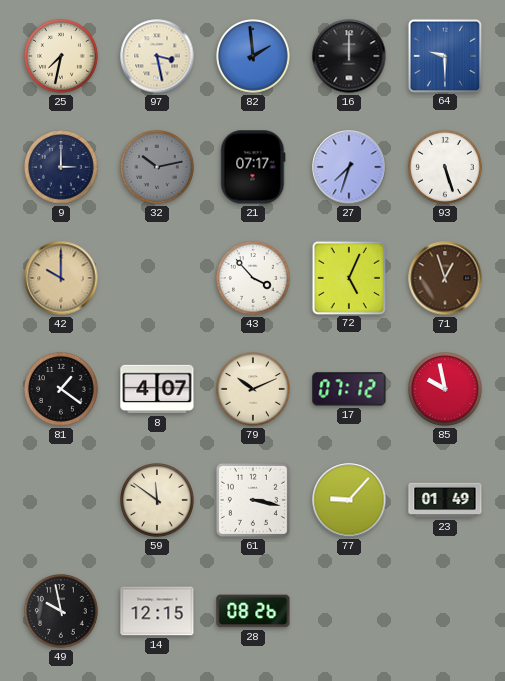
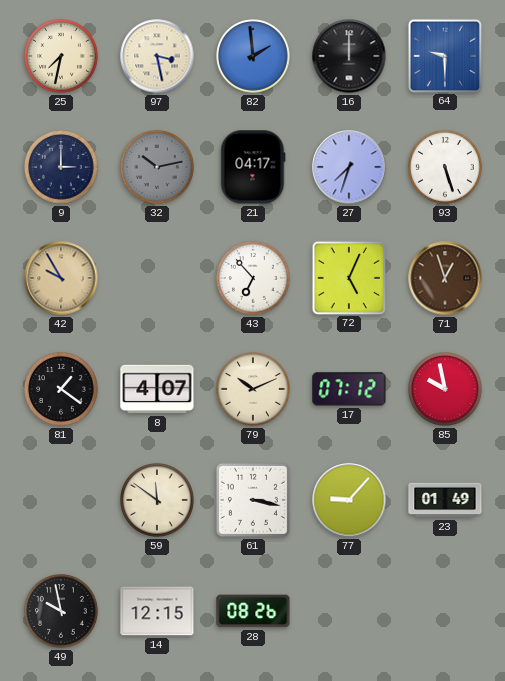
21: 07:17 -> 04:17 (253, 167)
42: 10:00 -> 9:55 (61, 278)
43: 3:53 -> 6:53 (253, 278)
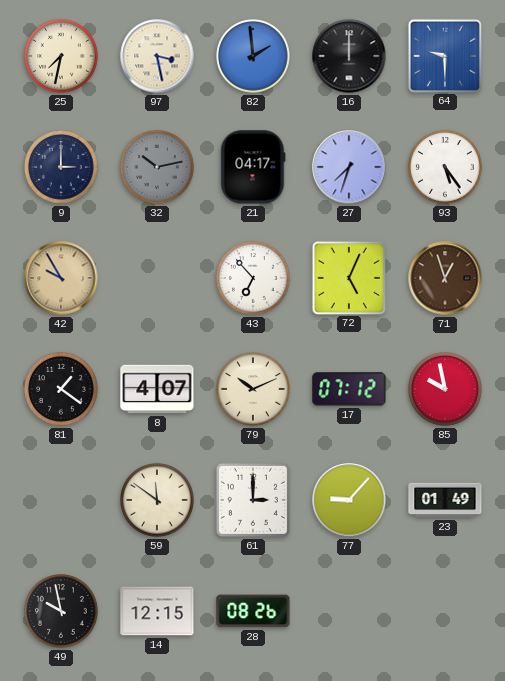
93: 5:27 -> 5:24 (445, 167)
61: 3:17 -> 3:00 (253, 500)
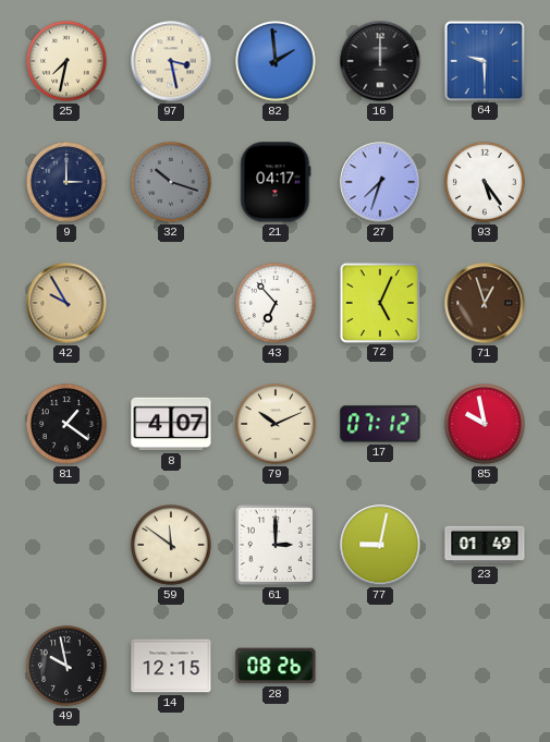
32: 10:13 -> 10:18 (171, 182)
77: 9:07 -> 9:02 (380, 545)
